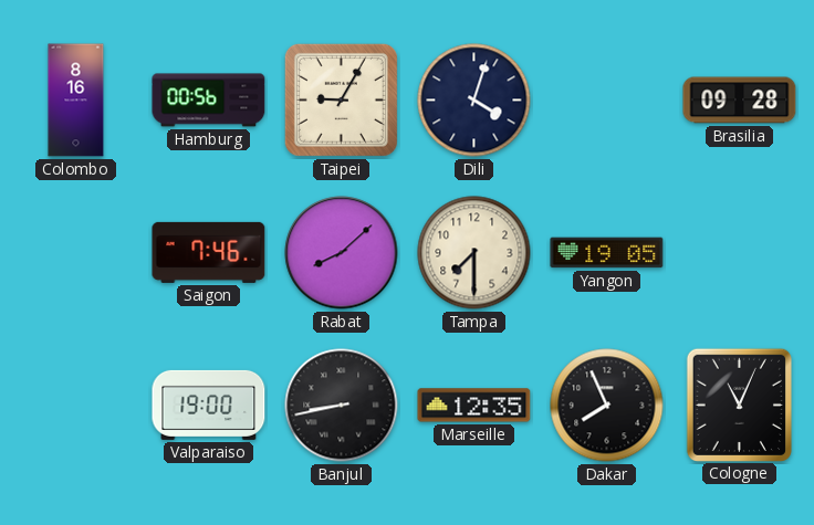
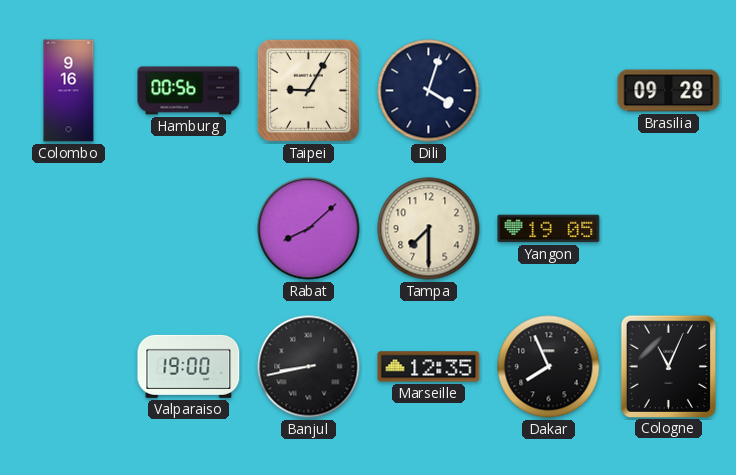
Colombo: 8:16 -> 9:16 (69, 91)
Saigon: 7:46 -> none (209, 252)
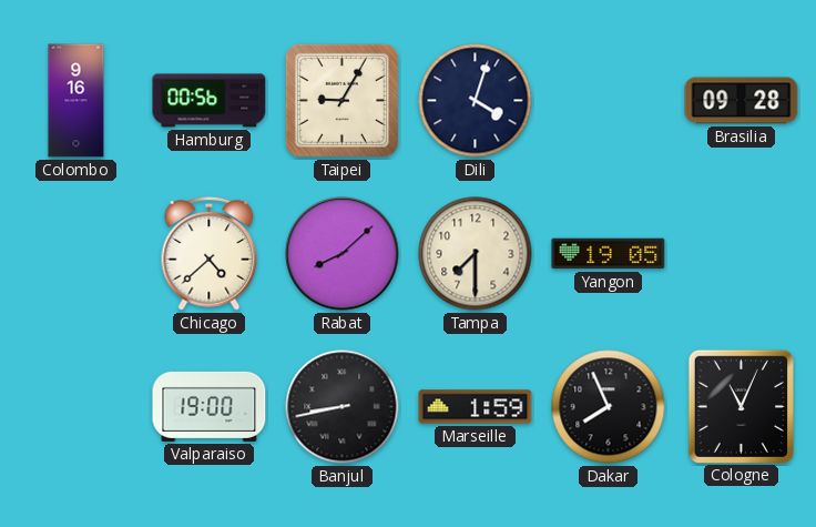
Chicago: none -> 4:38 (210, 253)
Marseille: 12:35 -> 1:59 (476, 407)
